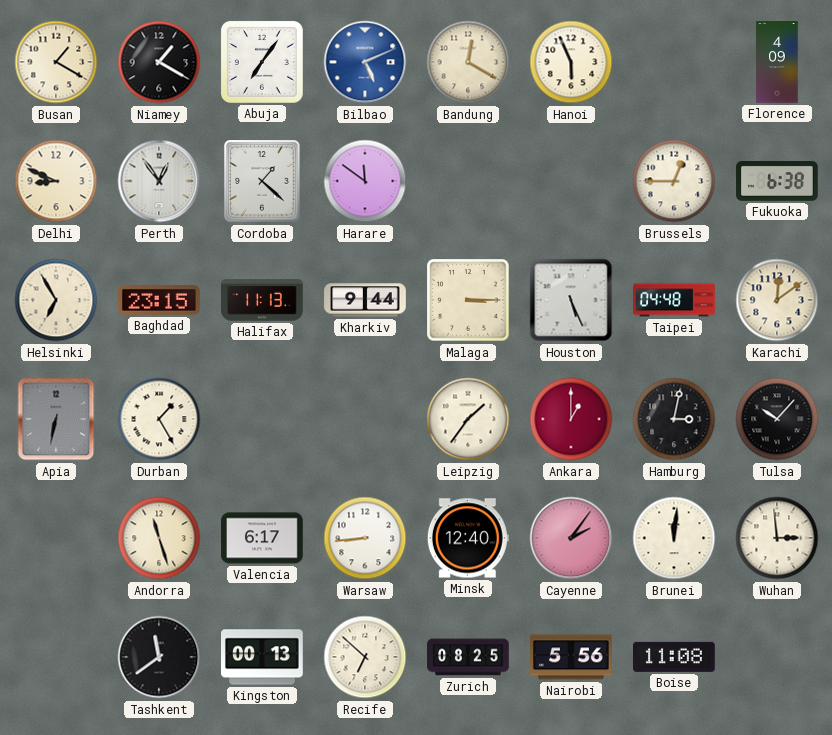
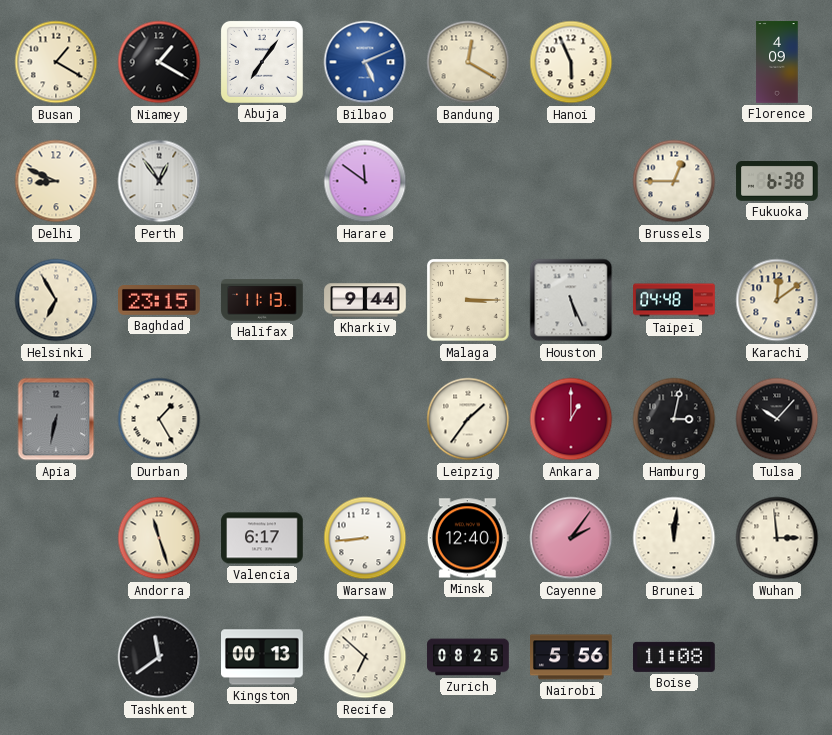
Cordoba: 1:22 -> none (262, 181)
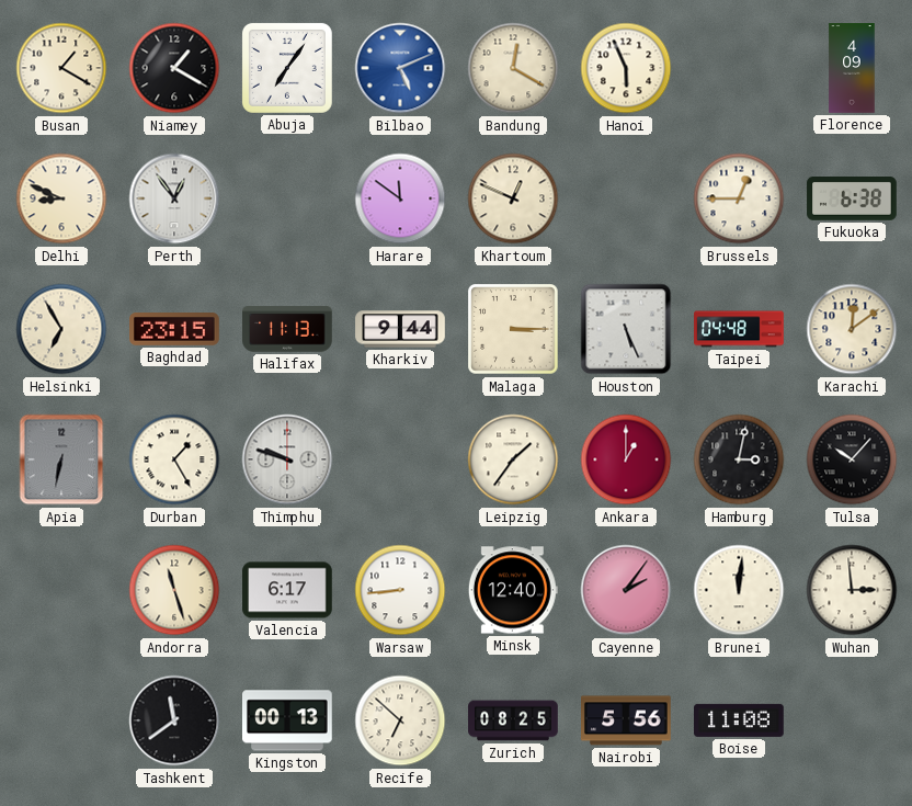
Khartoum: none -> 12:49 (513, 198)
Thimphu: none -> 9:48 (287, 459)
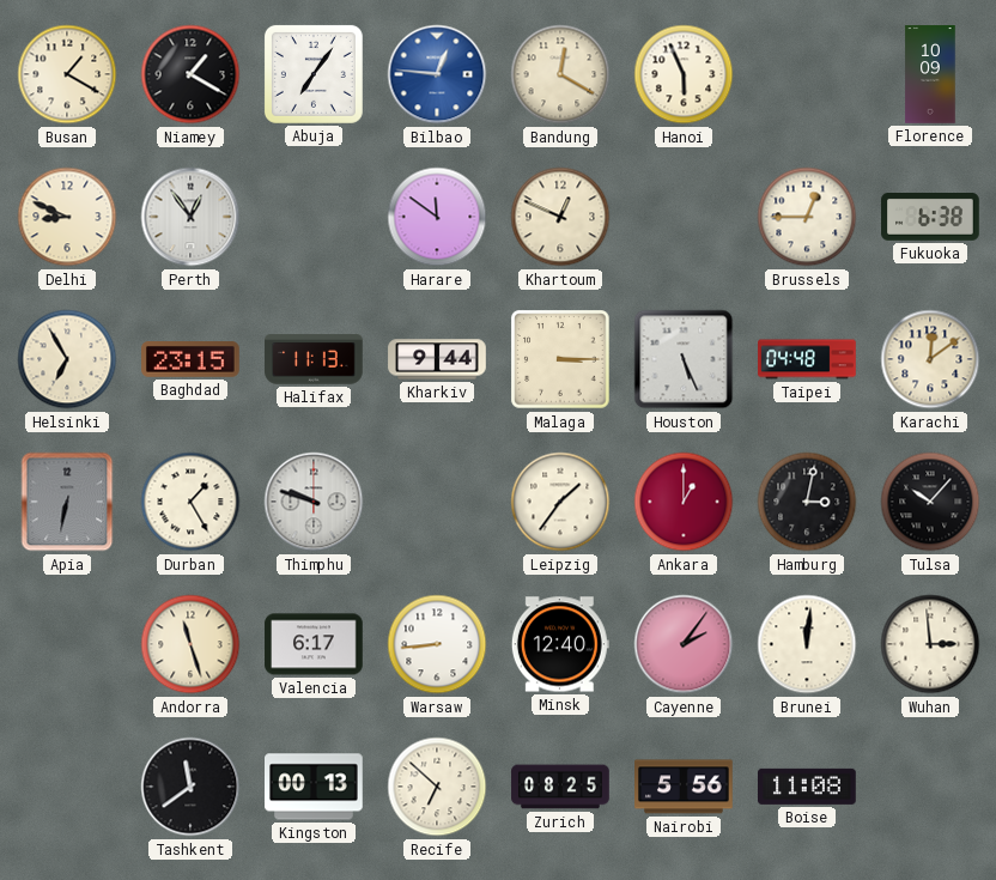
Bilbao: 5:11 -> 12:46 (437, 74)
Florence: 4:09 -> 10:09 (930, 74)
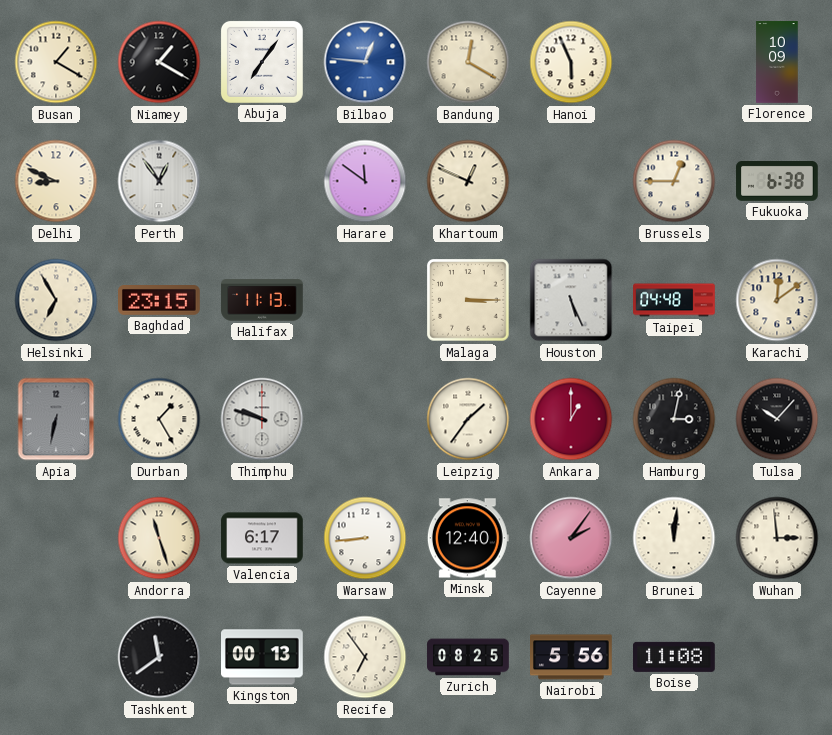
Kharkiv: 9:44 -> none (437, 359)
Recife: 6:52 -> 6:54 (365, 657)
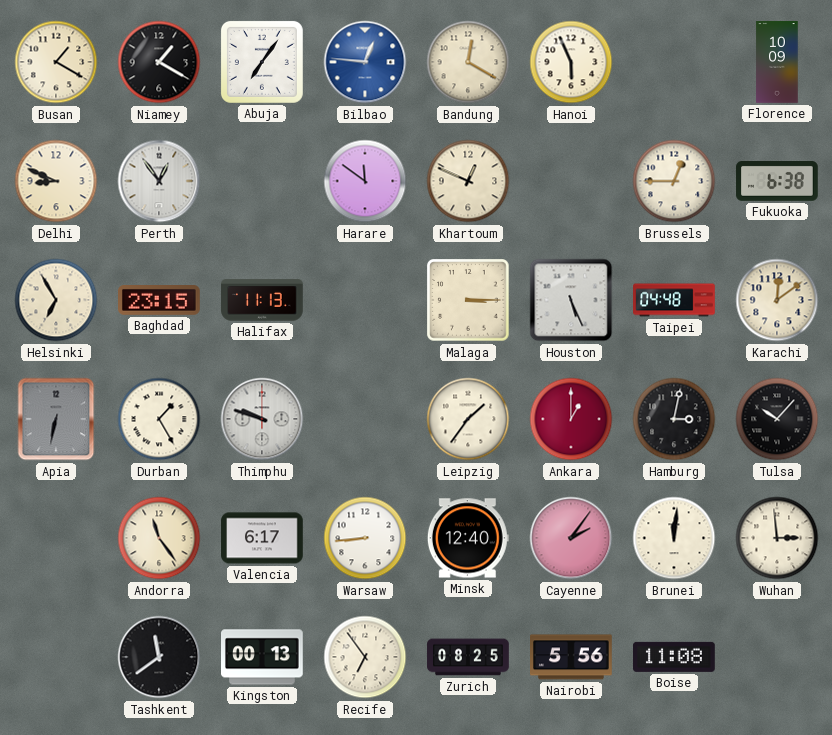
Andorra: 11:27 -> 11:24 (159, 538)
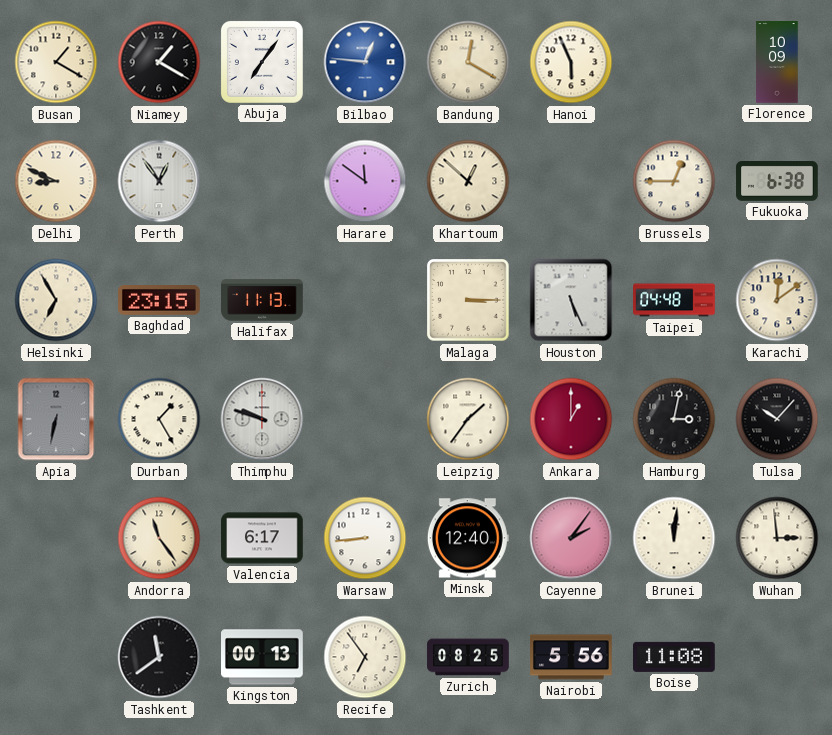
Khartoum: 12:49 -> 12:52 (468, 181)
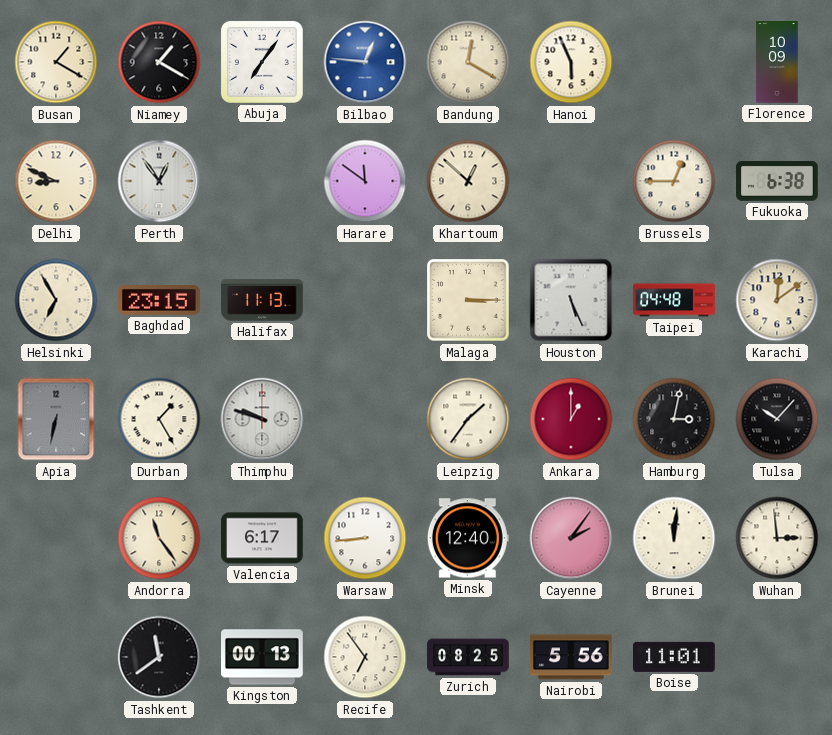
Boise: 11:08 -> 11:01 (675, 657)
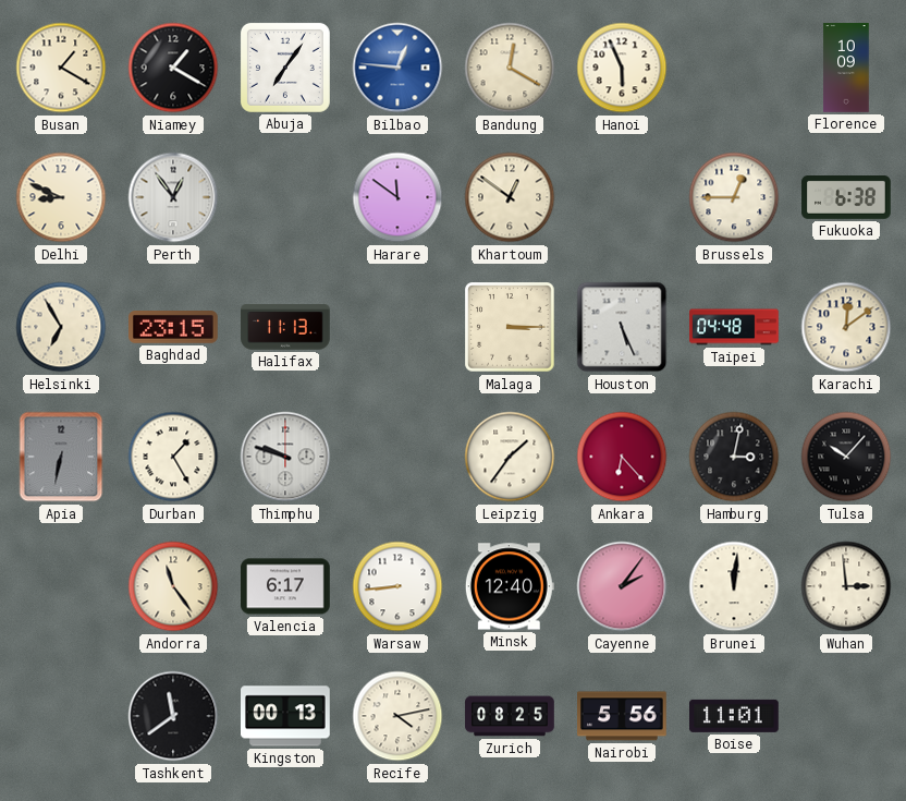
Khartoum: 12:52 -> 12:51 (510, 197)
Ankara: 1:00 -> 6:23 (622, 457)
Recife: 6:54 -> 4:13 (397, 716)
